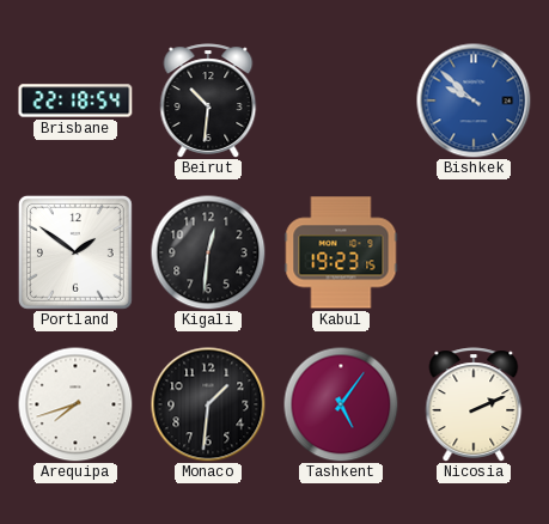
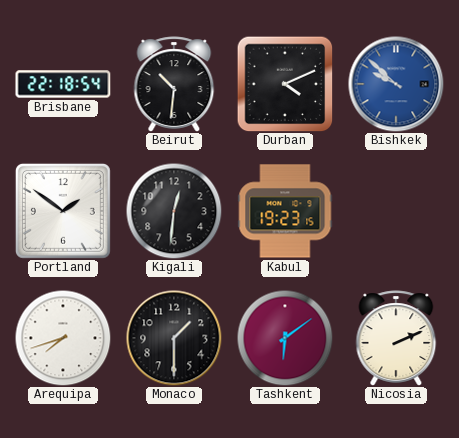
Durban: none -> 4:11 (285, 84)
Monaco: 1:31 -> 1:30 (174, 338)
Tashkent: 5:06 -> 6:09 (285, 338)
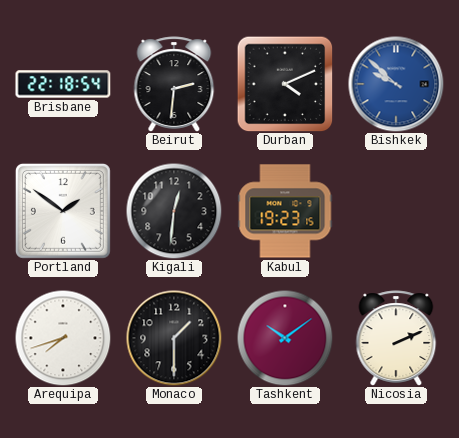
Beirut: 10:31 -> 2:31 (174, 84)
Tashkent: 6:09 -> 10:09 (285, 338)
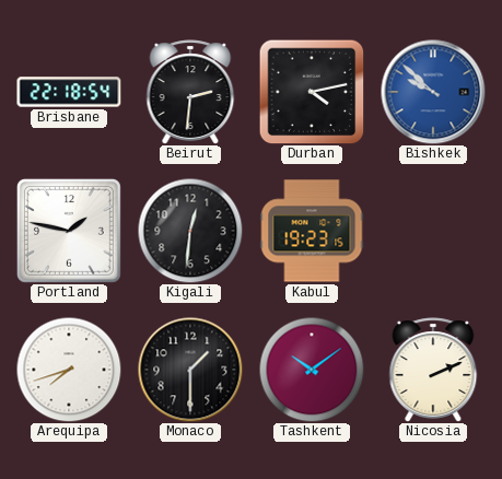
Durban: 4:11 -> 4:13 (312, 92)
Portland: 1:51 -> 1:47 (69, 231)
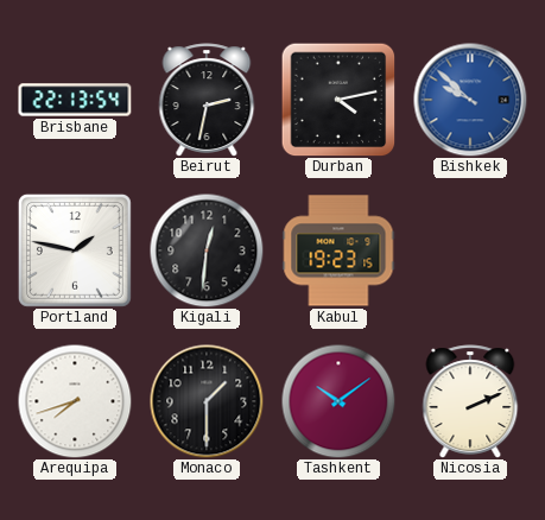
Brisbane: 22:18 -> 22:13 (75, 100)
Beirut: 2:31 -> 2:32 (207, 100)
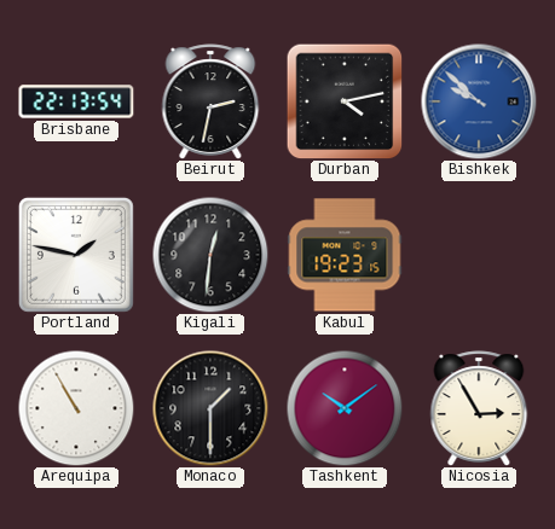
Arequipa: 7:42 -> 10:55 (76, 408)
Nicosia: 2:11 -> 2:55 (479, 408)
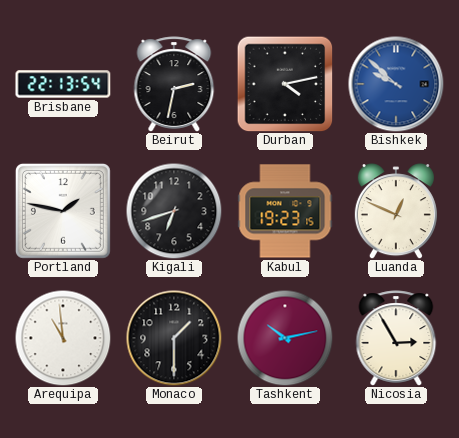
Kigali: 12:31 -> 6:42 (174, 211)
Luanda: none -> 12:49 (396, 211)
Arequipa: 10:55 -> 10:59 (63, 338)
Tashkent: 10:09 -> 10:13 (285, 338)
